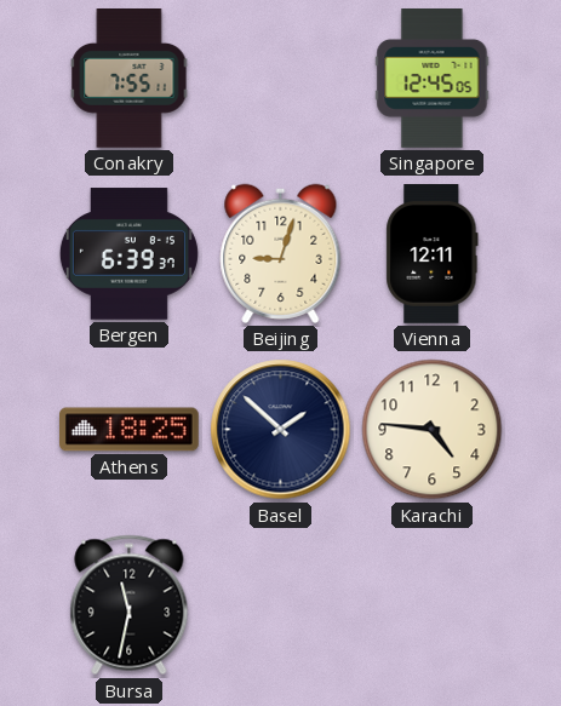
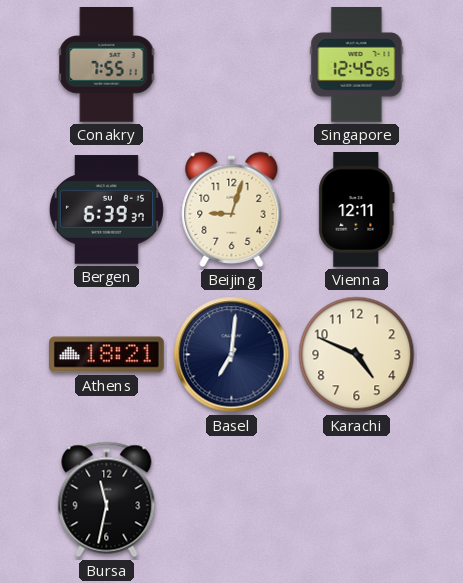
Athens: 18:25 -> 18:21 (107, 355)
Basel: 1:52 -> 7:01 (232, 355)
Karachi: 4:46 -> 4:49 (357, 355)
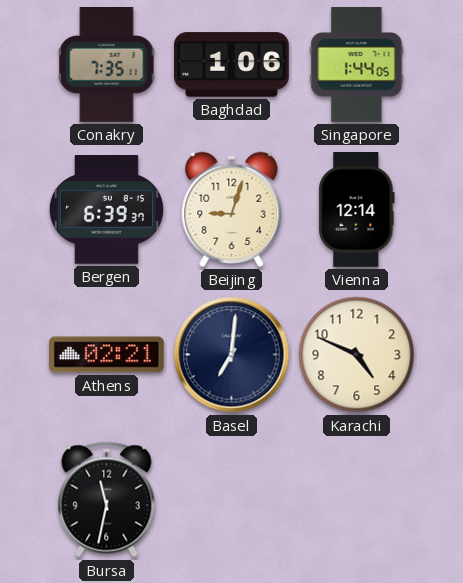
Conakry: 7:55 -> 7:35 (107, 65)
Baghdad: none -> 1:06 (232, 65)
Singapore: 12:45 -> 1:44 (357, 65)
Vienna: 12:11 -> 12:14 (357, 210)
Athens: 18:21 -> 02:21 (107, 355)
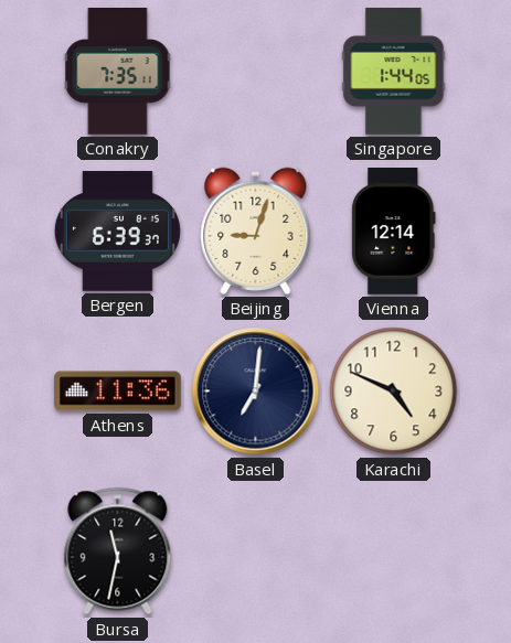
Baghdad: 1:06 -> none (232, 65)
Athens: 02:21 -> 11:36 (118, 392)
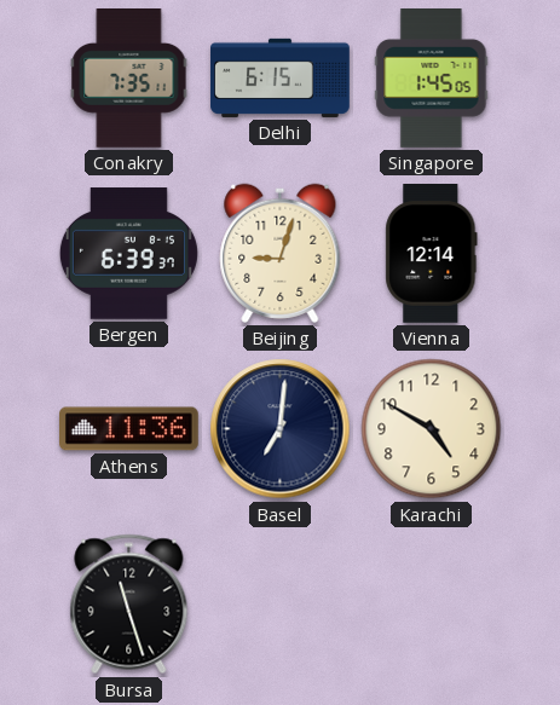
Delhi: none -> 6:15 (281, 77)
Singapore: 1:44 -> 1:45 (432, 79)
Karachi: 4:49 -> 4:50 (432, 429)
Bursa: 11:32 -> 11:27 (129, 605)
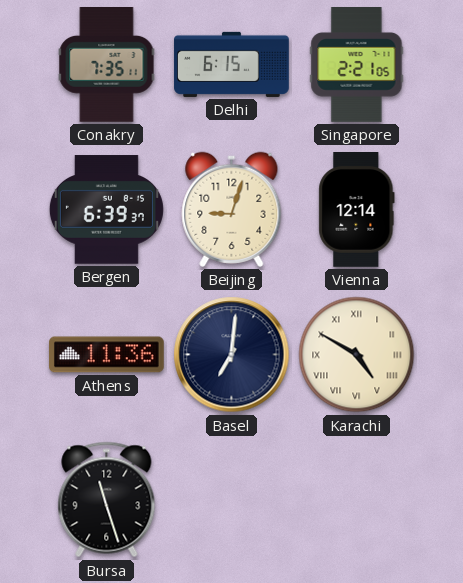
Singapore: 1:45 -> 2:21 (357, 65)
Karachi numerals: Arabic -> Roman (357, 355)
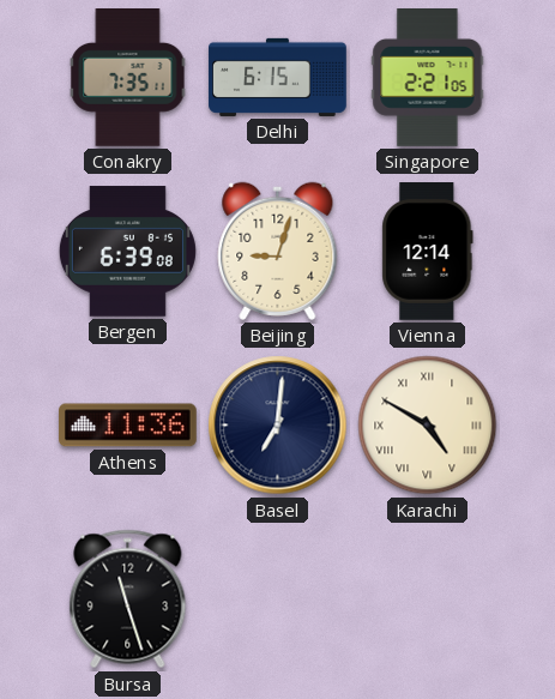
Bergen: 6:39:37 -> 6:39:08 (127, 252)
